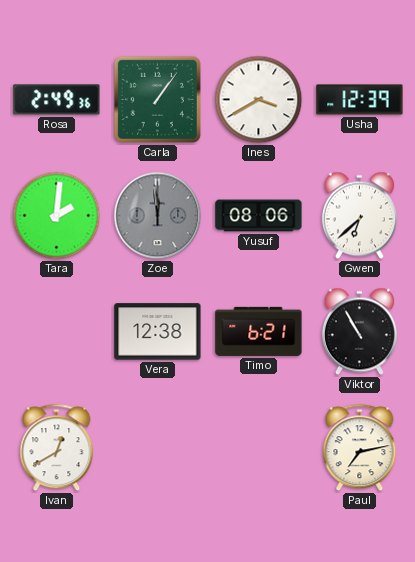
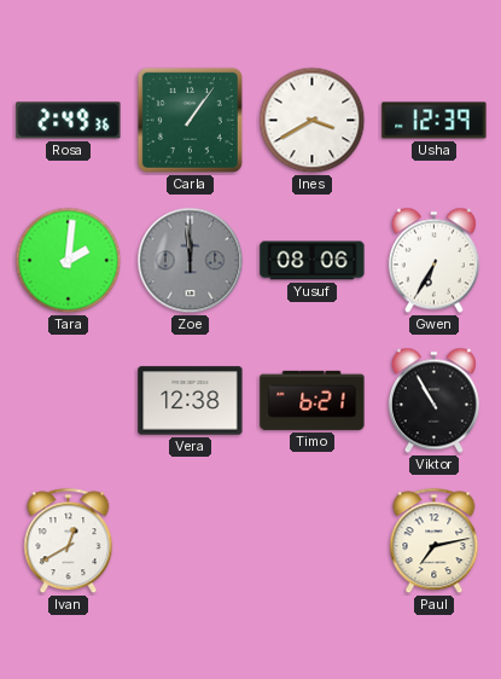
Gwen: 6:38 -> 6:35 (433, 261)
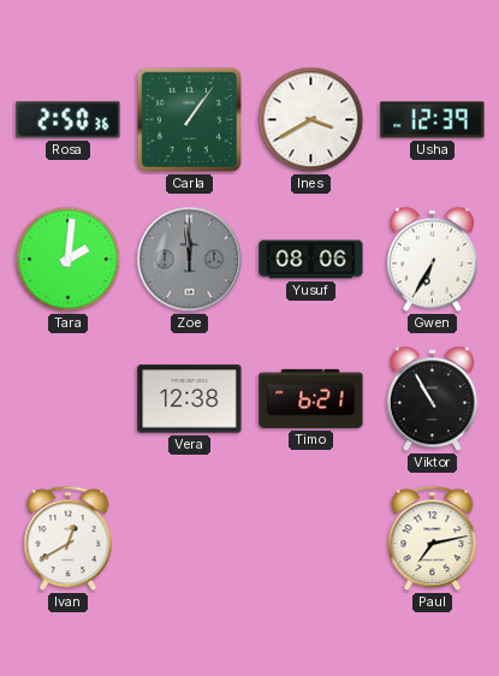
Rosa: 2:49 -> 2:50 (69, 120)
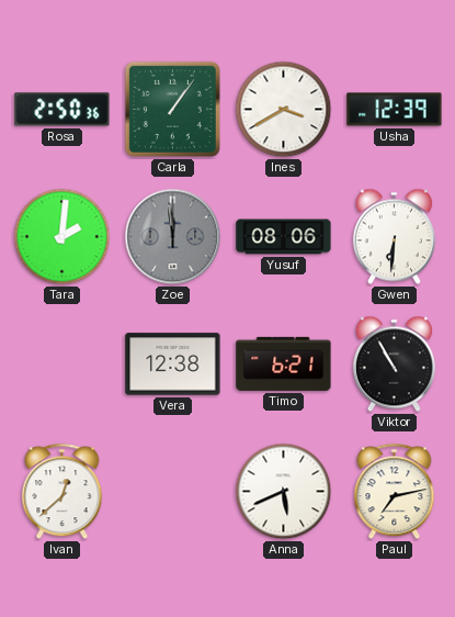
Gwen: 6:35 -> 6:31 (394, 237)
Ivan: 12:40 -> 12:38 (62, 492)
Anna: none -> 5:41 (284, 492)
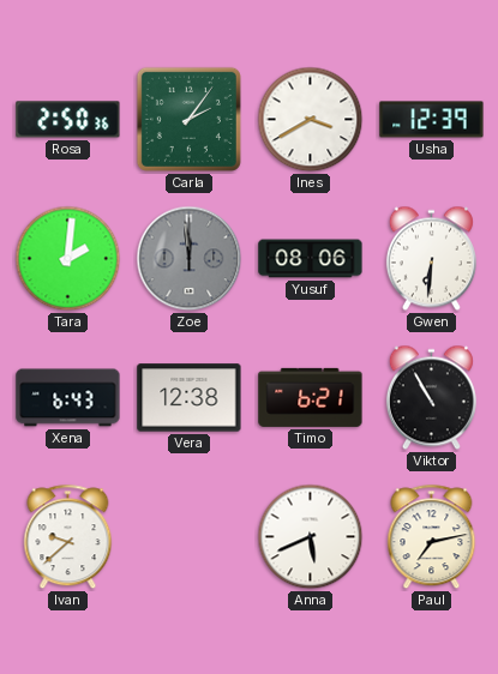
Carla: 1:06 -> 2:06 (188, 119)
Xena: none -> 6:43 (68, 398)
Ivan: 12:38 -> 9:38 (68, 537)
